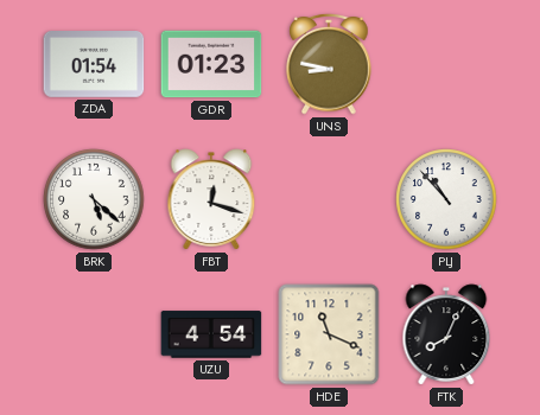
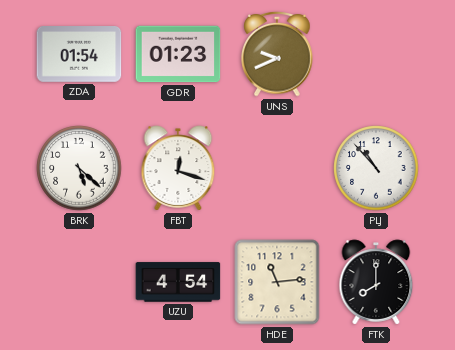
UNS: 8:47 -> 9:41 (277, 54)
HDE: 11:19 -> 11:14 (277, 282)
FTK: 8:04 -> 8:00 (376, 282)
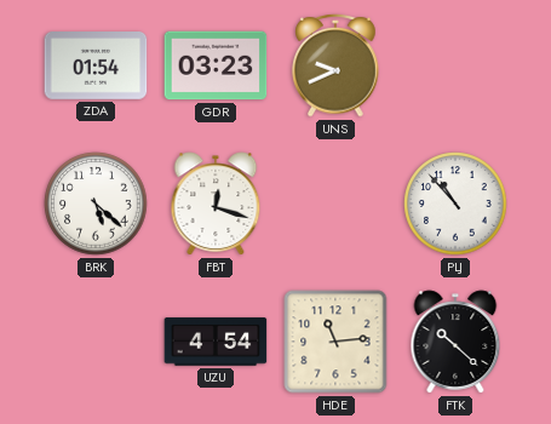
GDR: 01:23 -> 03:23 (216, 65)
FTK: 8:00 -> 10:22 (455, 342)
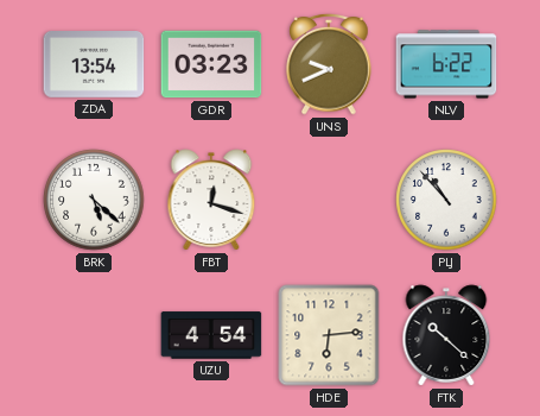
ZDA: 01:54 -> 13:54 (94, 65)
NLV: none -> 6:22 (446, 64)
HDE: 11:14 -> 6:14 (329, 335)
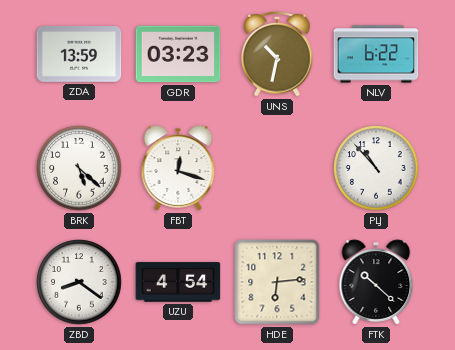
ZDA: 13:54 -> 13:59 (79, 55)
UNS: 9:41 -> 10:32 (277, 54)
ZBD: none -> 8:21 (79, 282)
